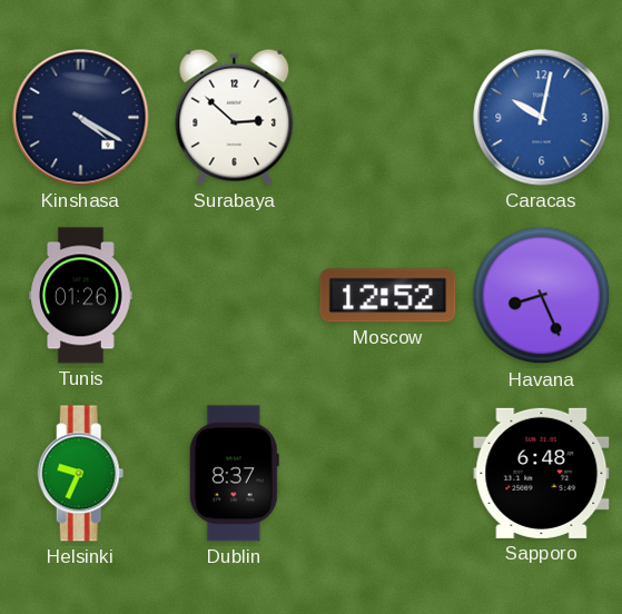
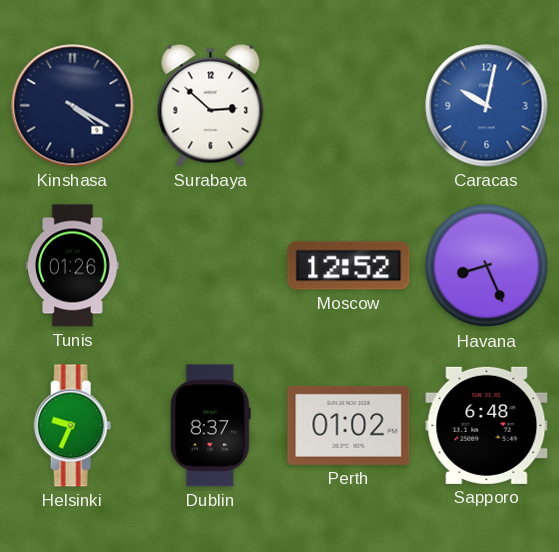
Perth: none -> 01:02 (349, 425)
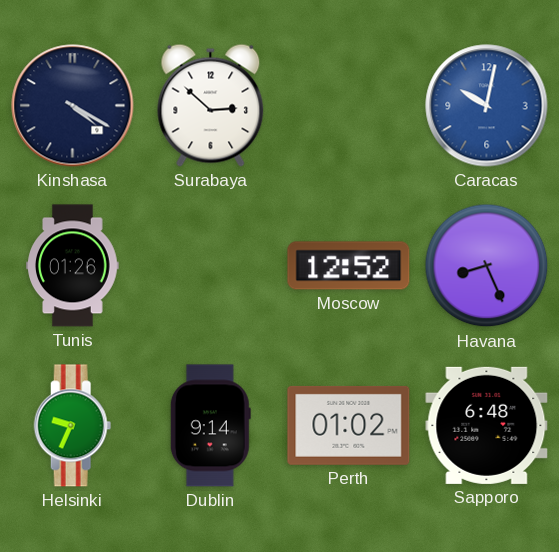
Dublin: 8:37 -> 9:14 (210, 426)
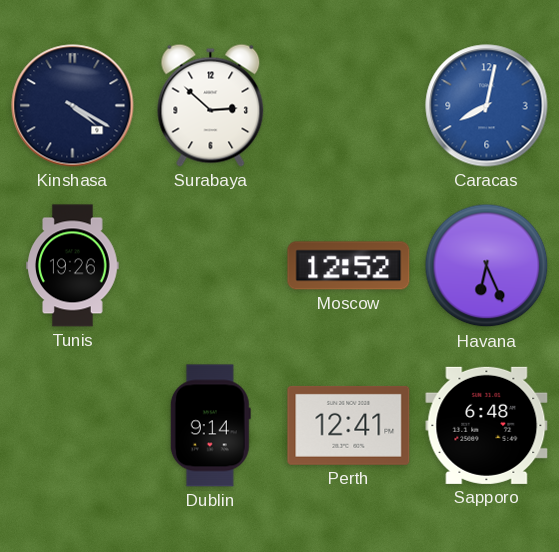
Caracas: 10:02 -> 8:02 (487, 106)
Tunis: 01:26 -> 19:26 (73, 266)
Havana: 8:26 -> 6:26 (487, 266)
Helsinki: 9:34 -> none (73, 426)
Perth: 01:02 -> 12:41 (349, 425)
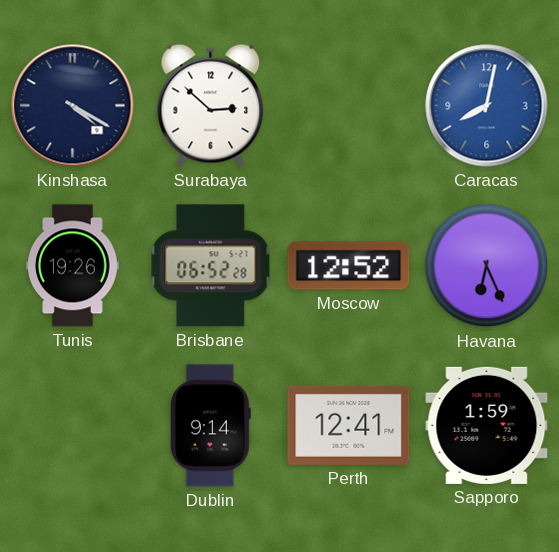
Brisbane: none -> 06:52 (211, 266)
Sapporo: 6:48 -> 1:59 (487, 425)
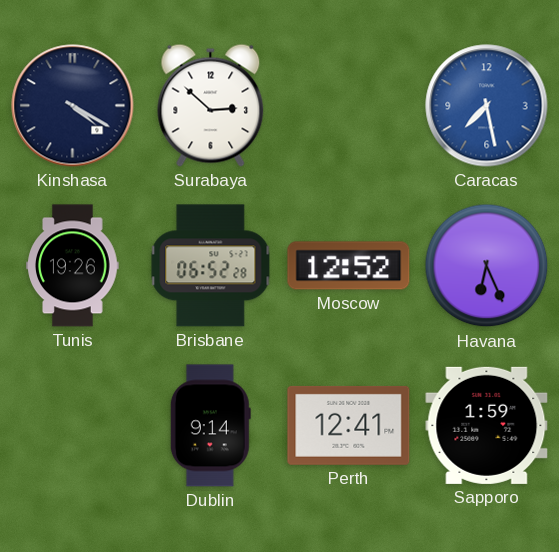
Caracas: 8:02 -> 7:28 (487, 106)
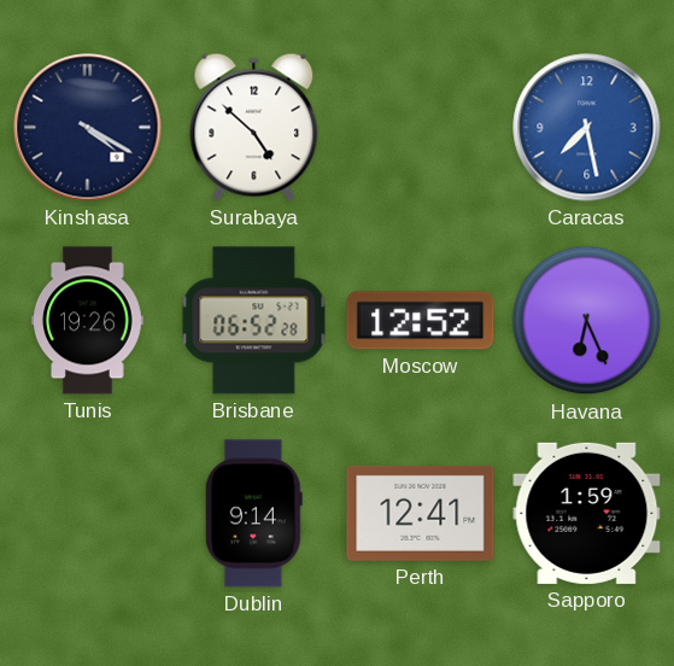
Surabaya: 2:52 -> 4:52 (254, 127)
